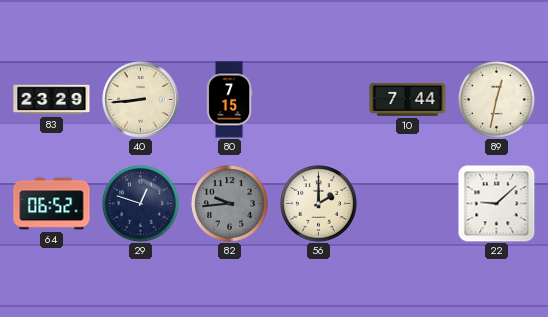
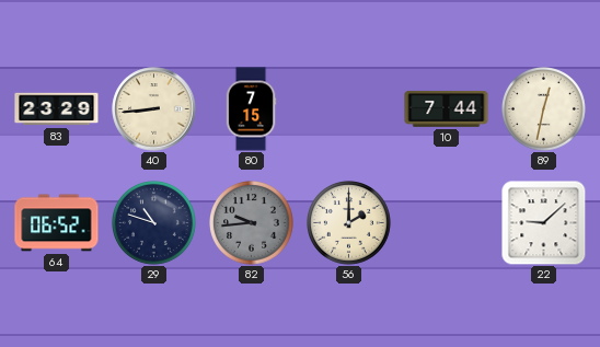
29: 12:48 -> 10:48 (154, 223)
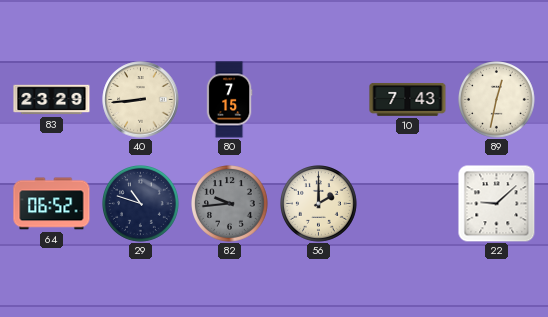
10: 7:44 -> 7:43 (408, 100)
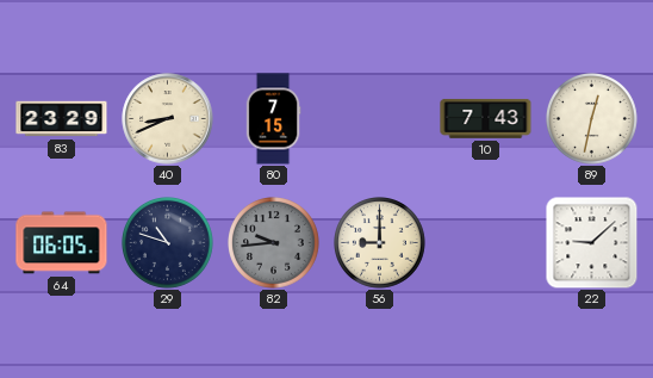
40: 8:44 -> 8:41 (168, 119)
64: 06:52 -> 06:05 (62, 243)
56: 2:00 -> 9:00 (380, 243)
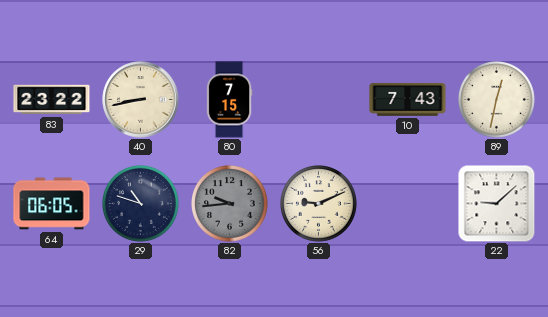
83: 23:29 -> 23:22 (52, 100)
40: 8:41 -> 8:43 (141, 100)
56: 9:00 -> 9:11 (319, 204)
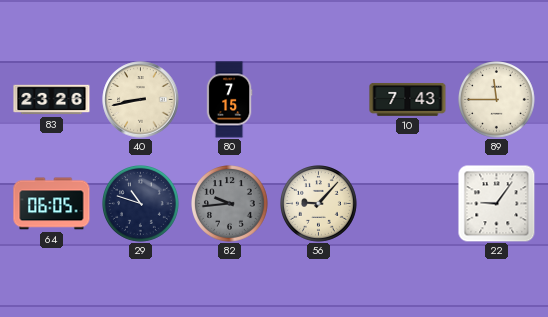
83: 23:22 -> 23:26 (52, 100)
89: 12:32 -> 11:45 (497, 100)
56: 9:11 -> 9:07 (319, 204)
22: 9:08 -> 9:06 (496, 203)
